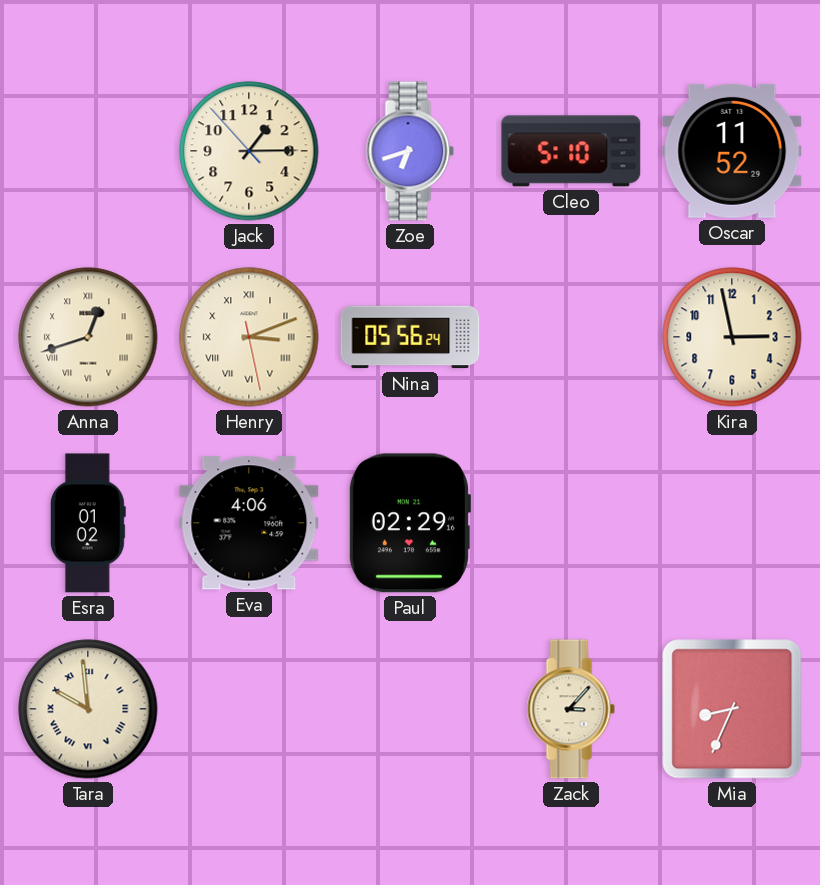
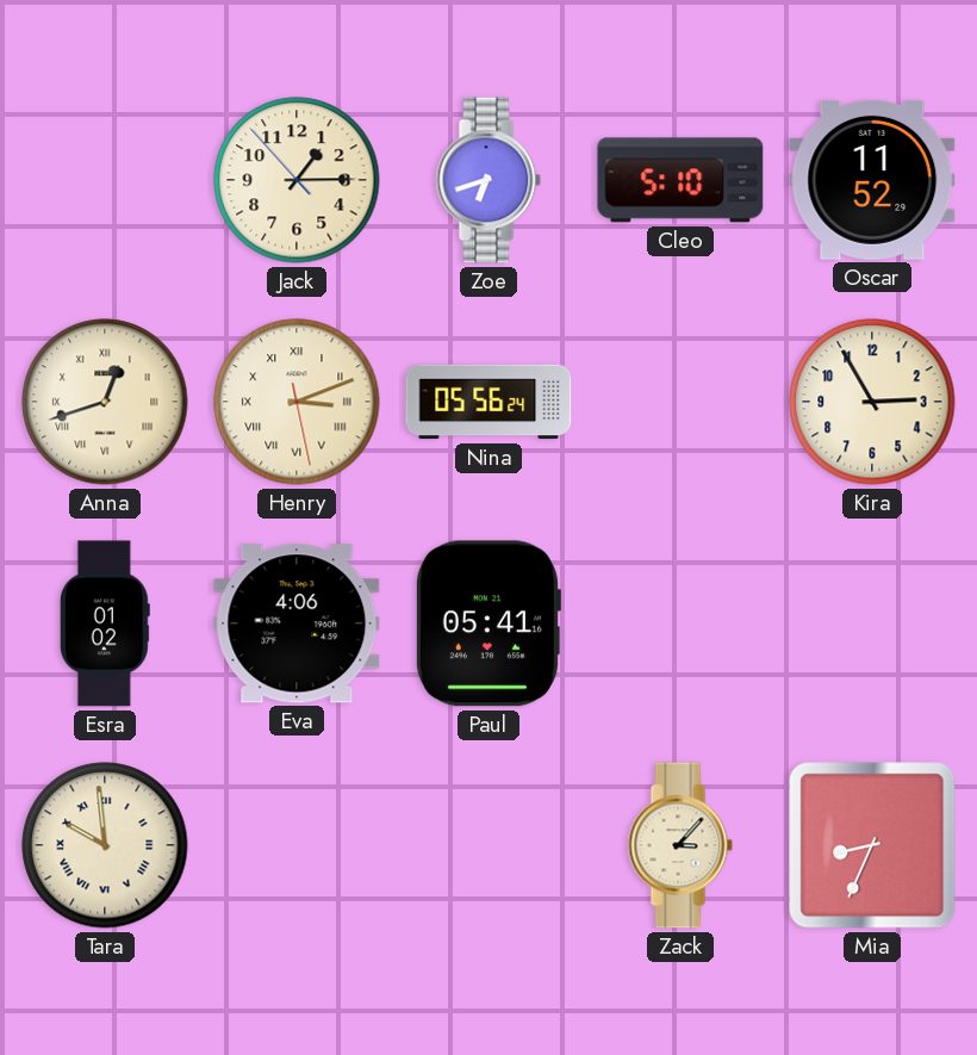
Kira: 2:58 -> 2:55 (872, 402)
Paul: 02:29 -> 05:41 (487, 623)
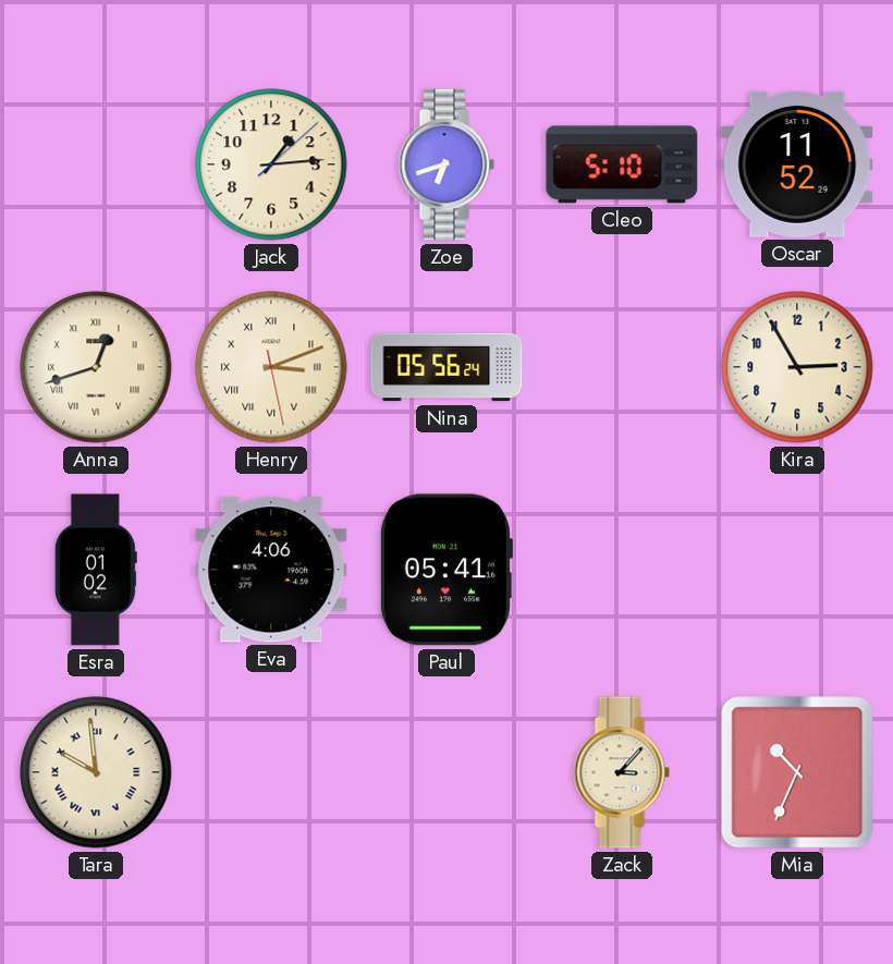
Jack: 1:14:53 -> 1:14:08 (271, 164)
Mia: 8:34 -> 10:34 (797, 772)
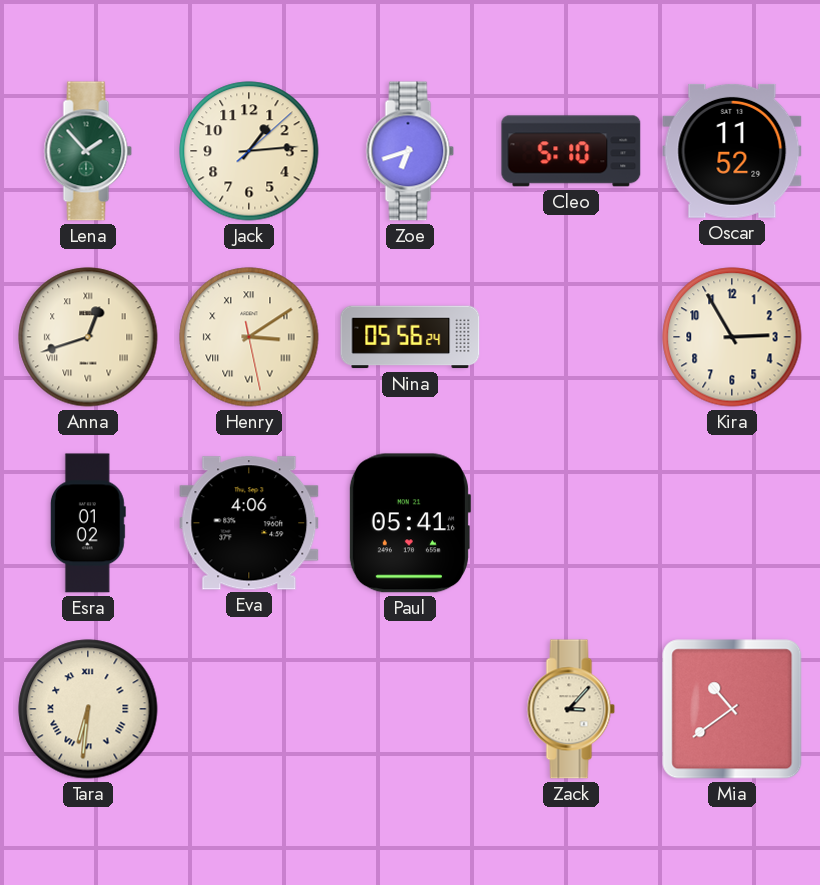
Lena: none -> 1:53 (88, 151)
Henry: 3:11 -> 3:09 (249, 337)
Tara: 9:59 -> 6:31 (88, 709)
Mia: 10:34 -> 10:39 (732, 709)
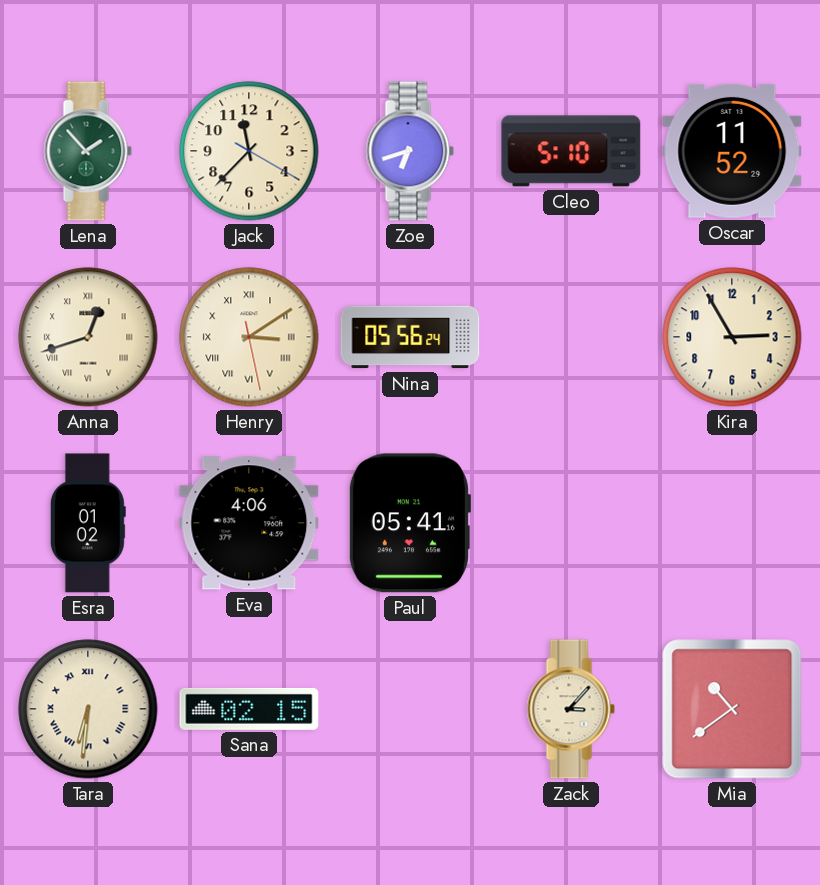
Jack: 1:14 -> 11:37 (249, 151)
Sana: none -> 02:15 (249, 709)
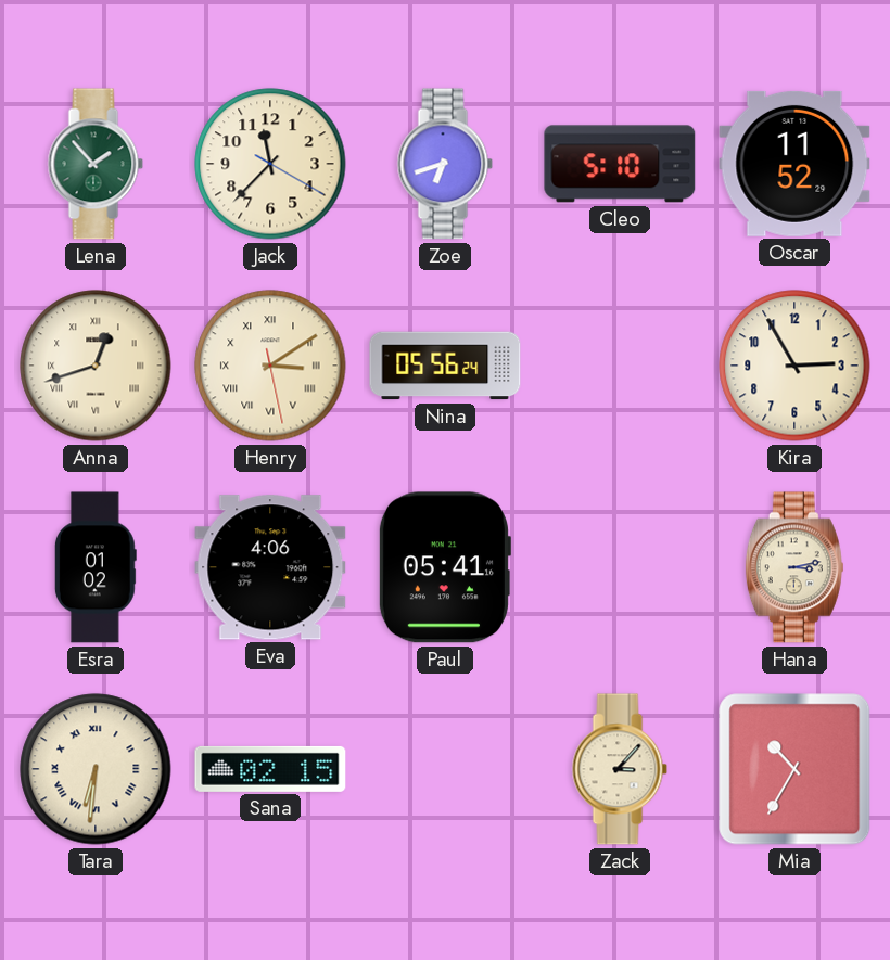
Hana: none -> 3:13 (794, 567)
Mia: 10:39 -> 10:35 (794, 769)
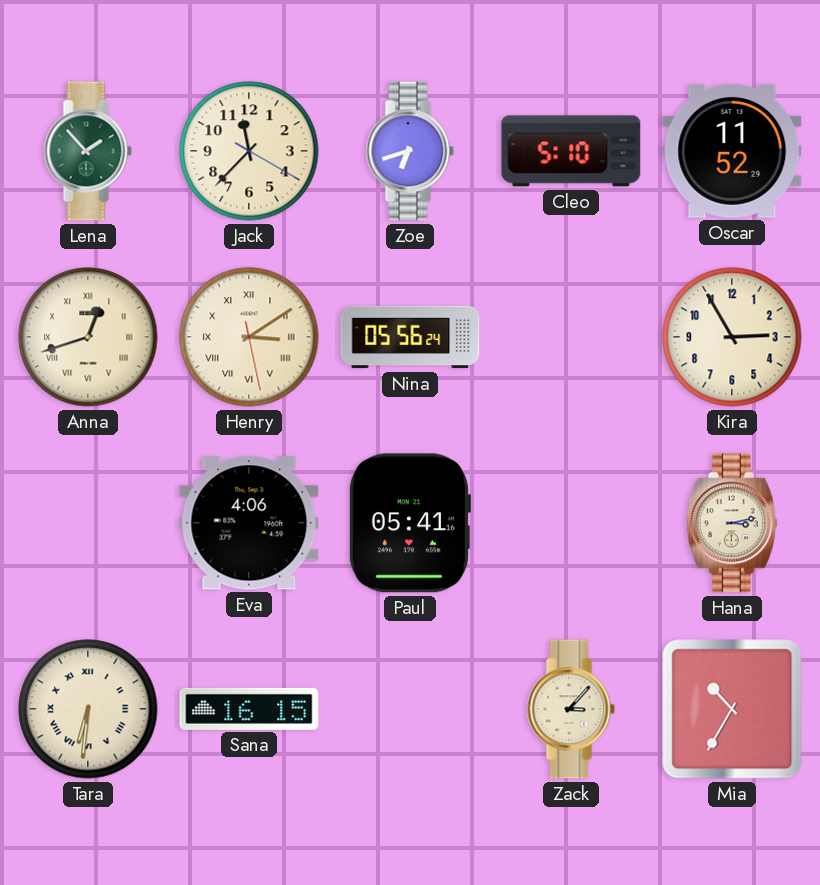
Esra: 01:02 -> none (96, 567)
Sana: 02:15 -> 16:15 (249, 709)
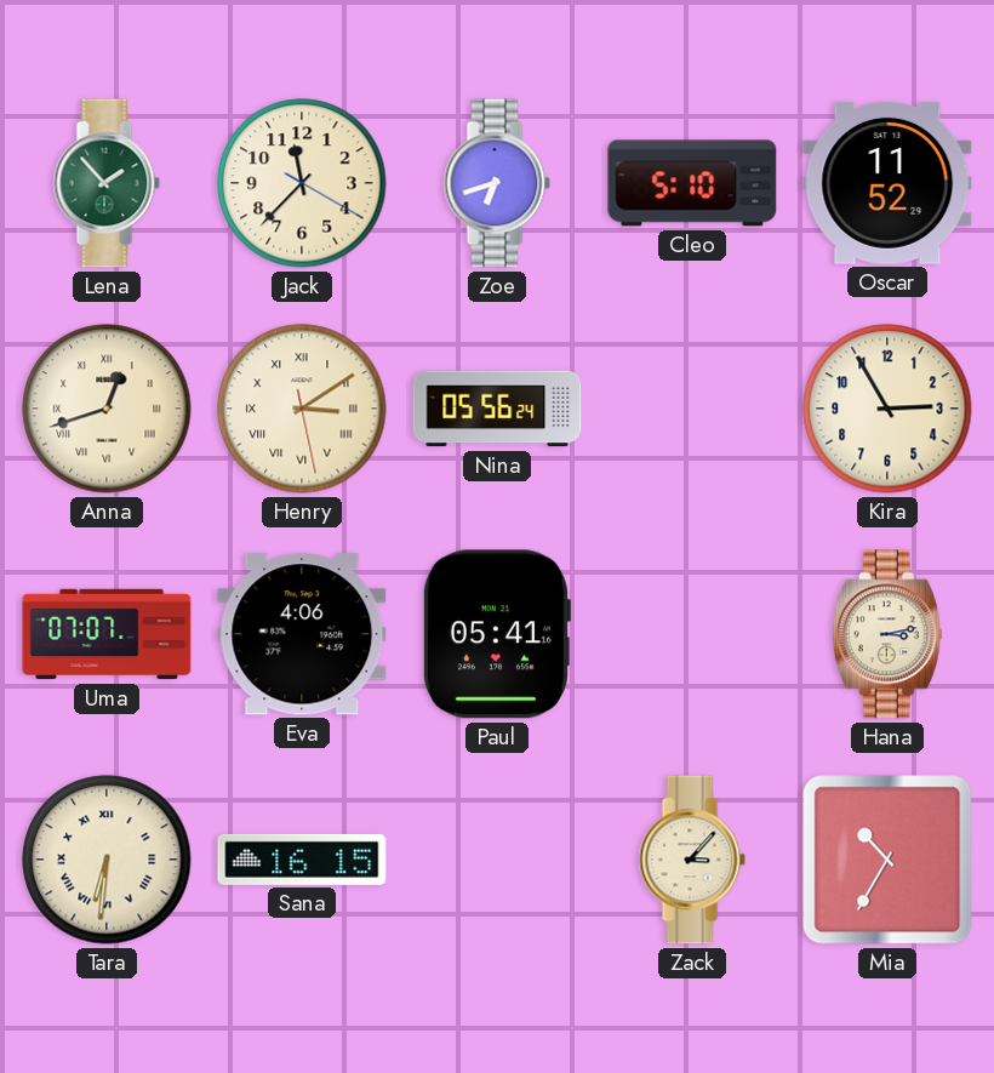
Uma: none -> 07:07 (107, 634)
